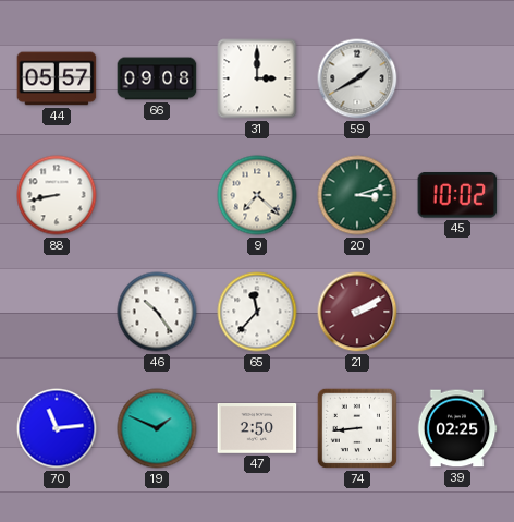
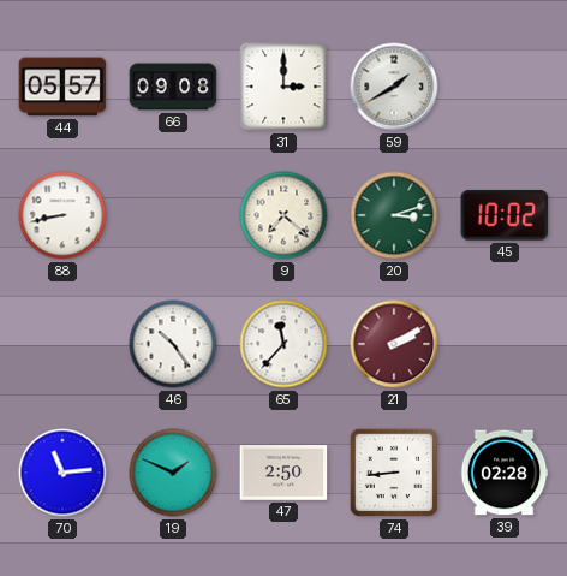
39: 02:25 -> 02:28 (505, 473)
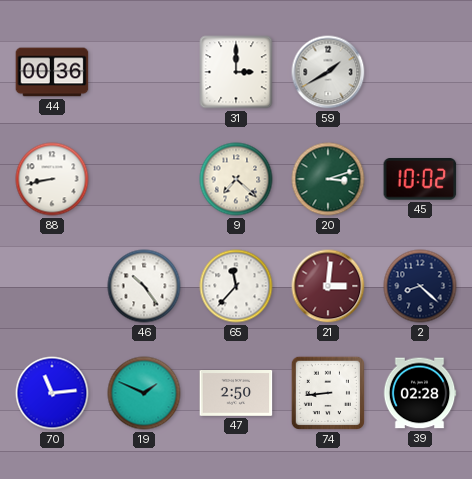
44: 05:57 -> 00:36 (52, 72)
66: 09:08 -> none (173, 87)
21: 2:10 -> 3:01 (328, 286)
2: none -> 8:22 (420, 286)
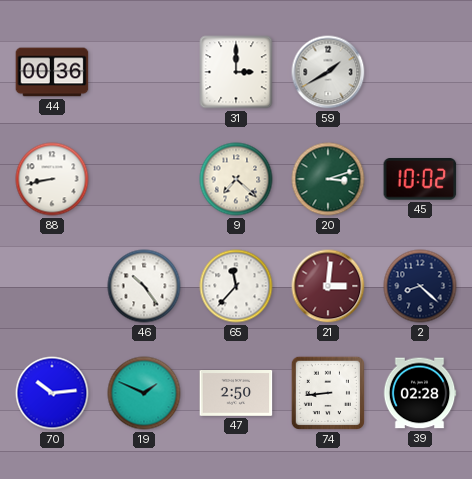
70: 11:14 -> 10:14 (52, 393)
